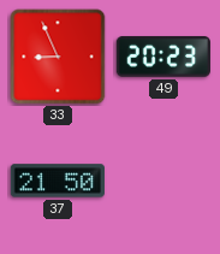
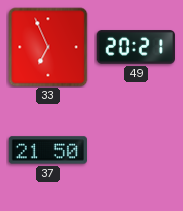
33: 8:56 -> 6:56 (48, 47)
49: 20:23 -> 20:21 (136, 47)
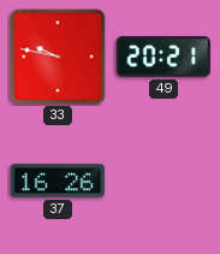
33: 6:56 -> 9:47 (58, 57)
37: 21:50 -> 16:26 (58, 181)
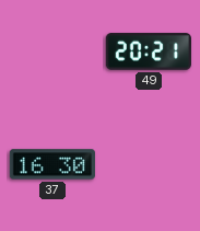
33: 9:47 -> none (58, 57)
37: 16:26 -> 16:30 (52, 164)
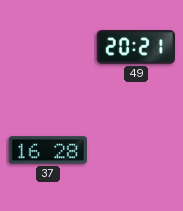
37: 16:30 -> 16:28 (48, 150)
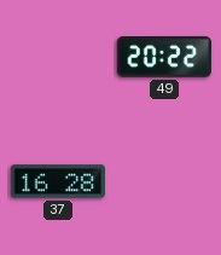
49: 20:21 -> 20:22 (164, 57)
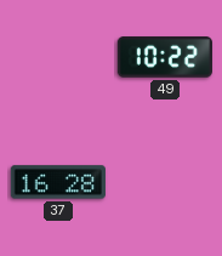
49: 20:22 -> 10:22 (165, 57)
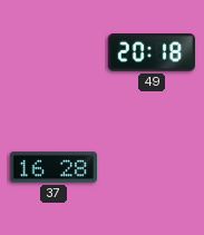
49: 10:22 -> 20:18 (152, 52)
